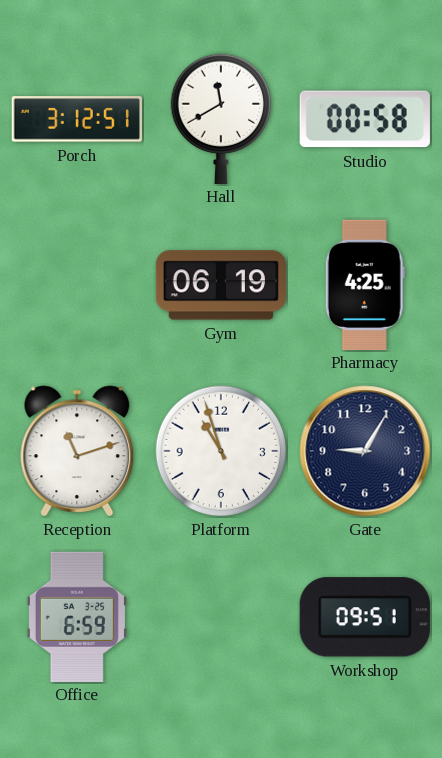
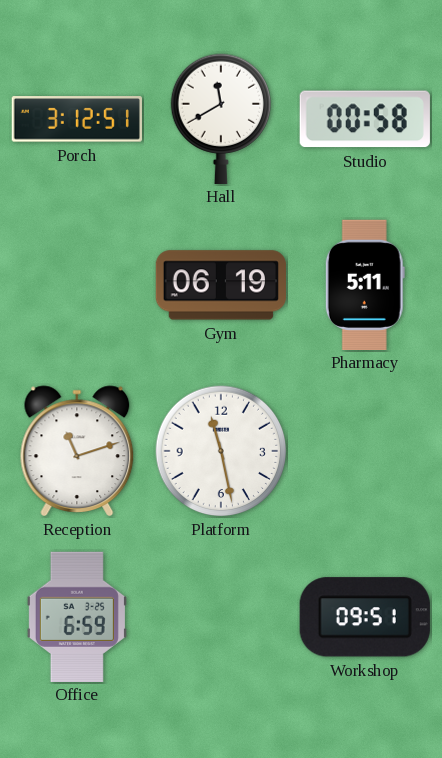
Pharmacy: 4:25 -> 5:11 (365, 284)
Platform: 10:57 -> 11:28 (221, 451)
Gate: 9:05 -> none (365, 451)
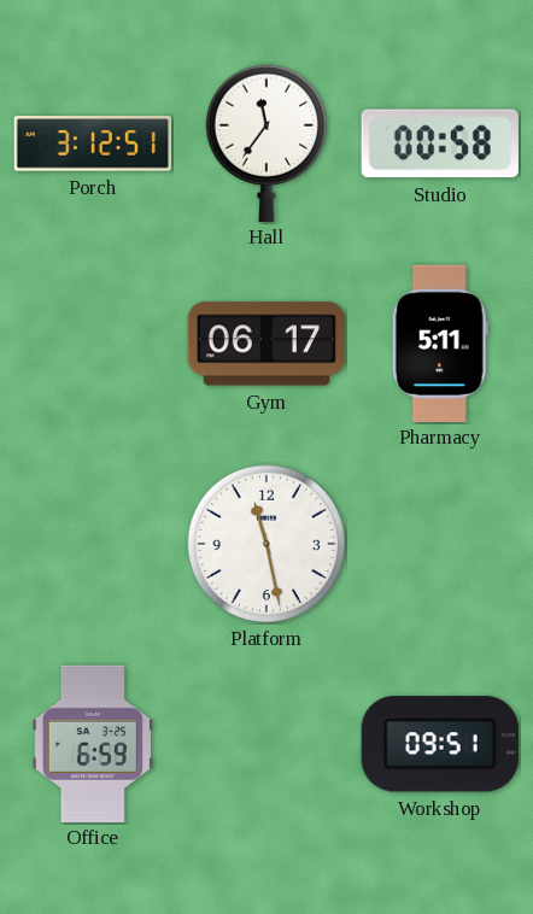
Hall: 11:40 -> 11:36 (265, 142)
Gym: 06:19 -> 06:17 (266, 344)
Reception: 11:12 -> none (77, 451)
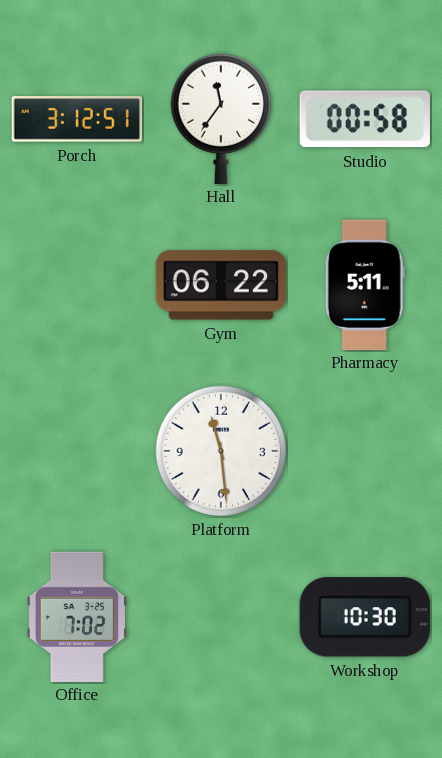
Gym: 06:17 -> 06:22 (221, 285)
Platform: 11:28 -> 11:29 (221, 451)
Office: 6:59 -> 7:02 (77, 616)
Workshop: 09:51 -> 10:30 (365, 617)
